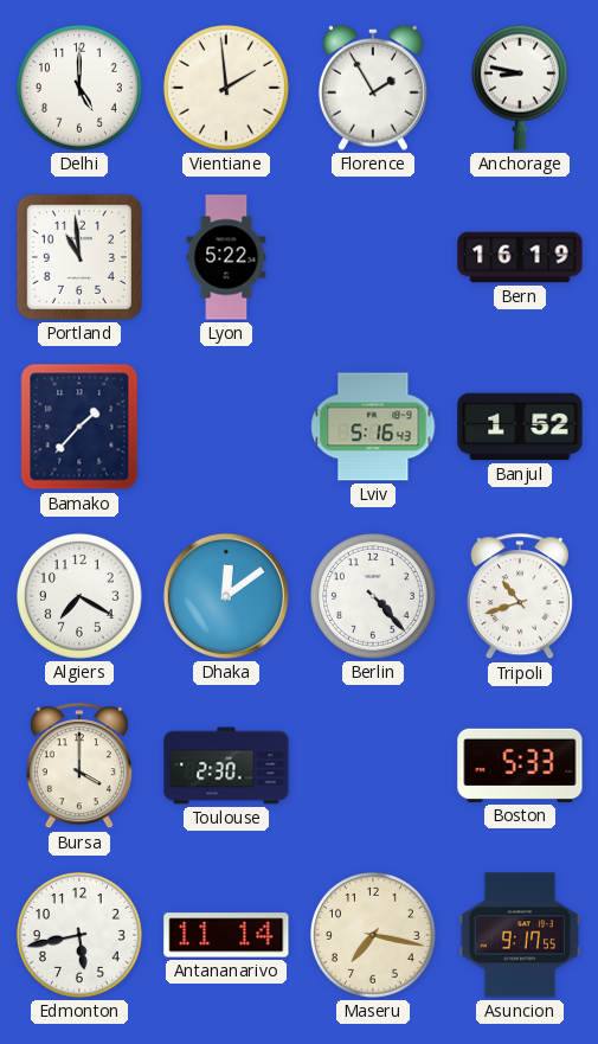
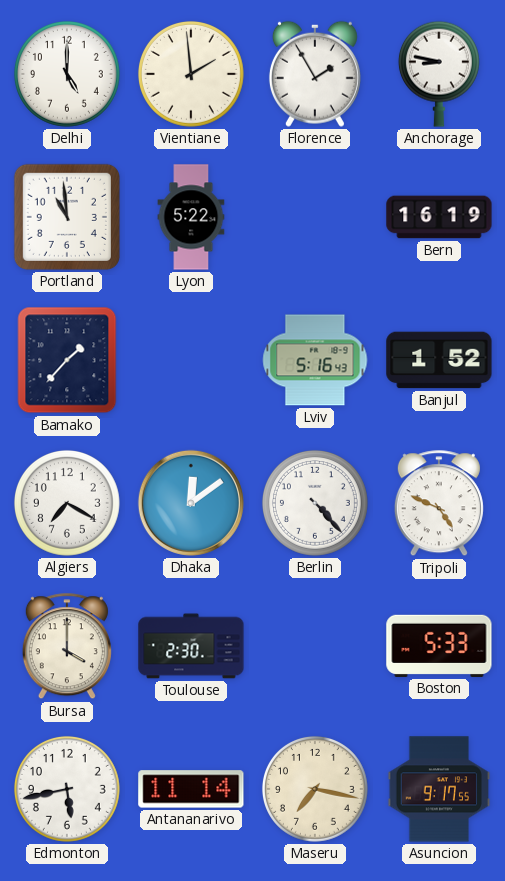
Tripoli: 10:42 -> 4:49 (439, 504)
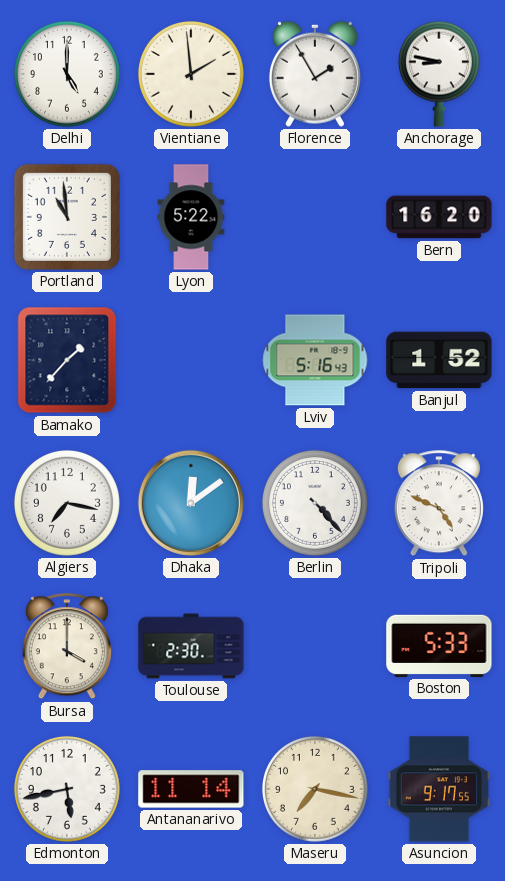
Bern: 16:19 -> 16:20 (439, 217)
Algiers: 7:20 -> 7:17 (67, 503)
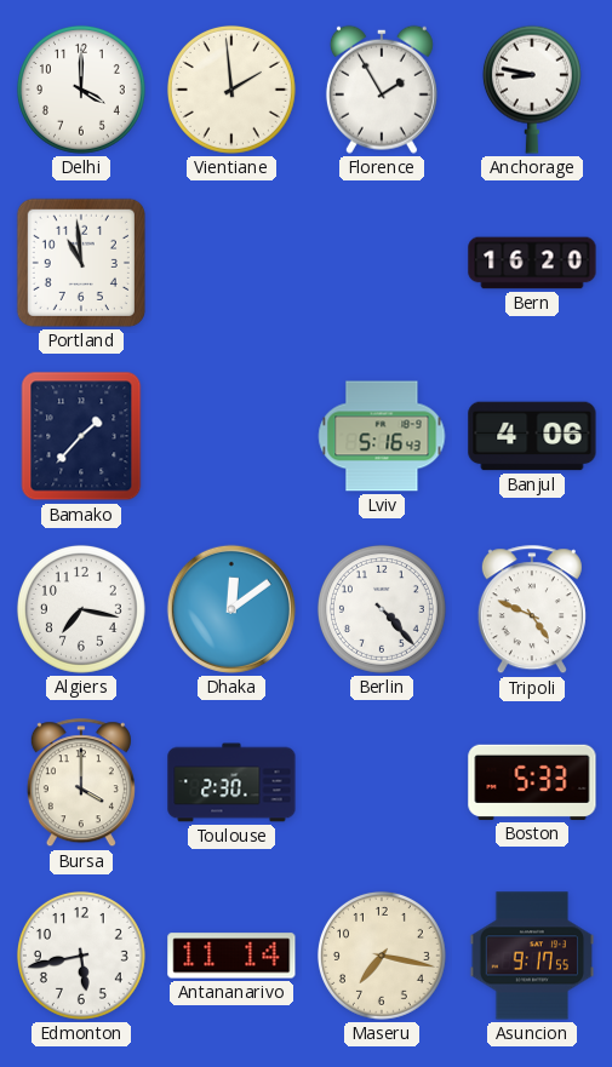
Delhi: 5:00 -> 4:00 (81, 90)
Lyon: 5:22 -> none (191, 217)
Banjul: 1:52 -> 4:06 (532, 436)
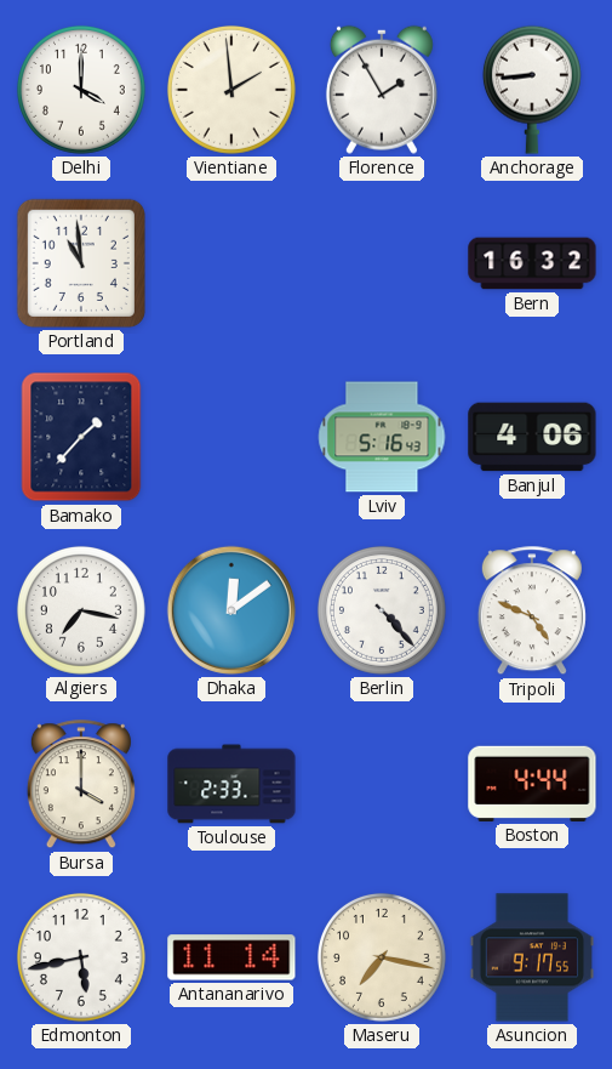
Anchorage: 8:47 -> 8:44 (532, 90)
Bern: 16:20 -> 16:32 (532, 263)
Toulouse: 2:30 -> 2:33 (231, 784)
Boston: 5:33 -> 4:44 (532, 784)
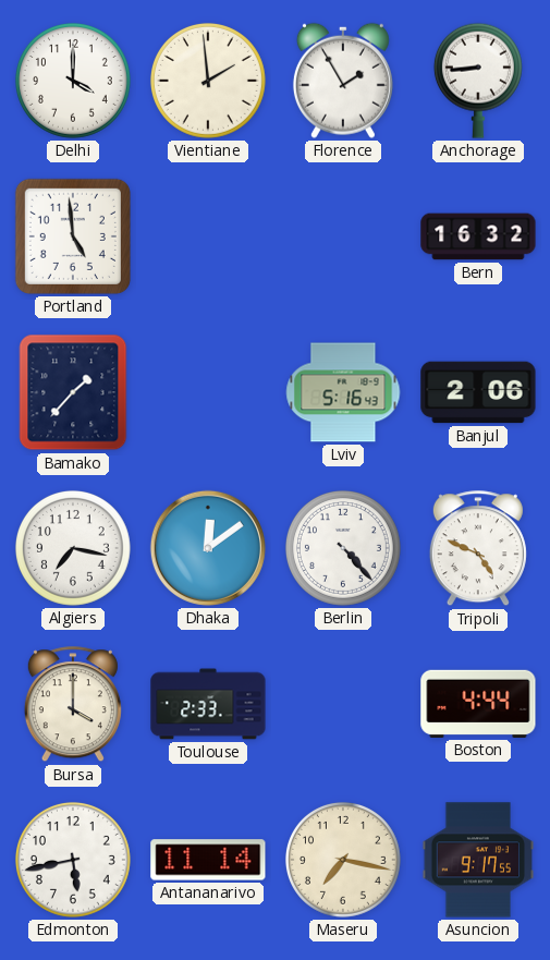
Portland: 10:59 -> 4:59 (73, 236)
Banjul: 4:06 -> 2:06 (478, 392)
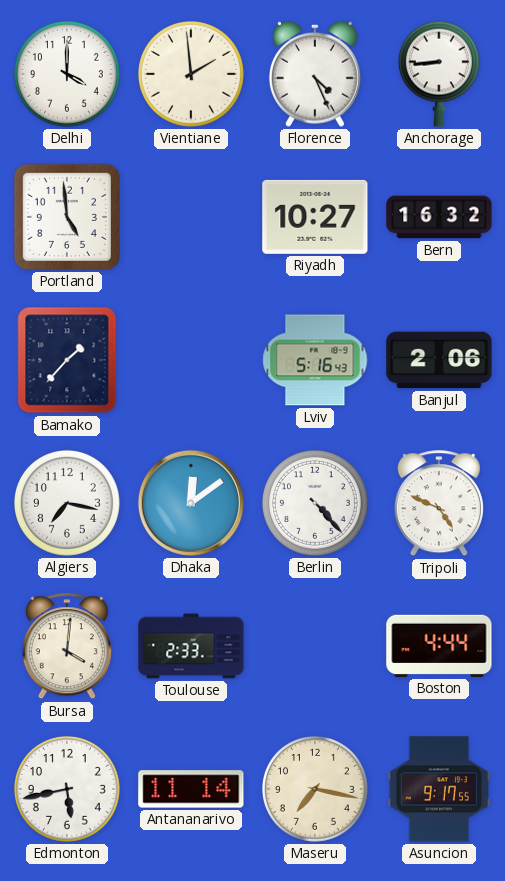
Florence: 1:55 -> 4:26 (315, 74)
Riyadh: none -> 10:27 (315, 217)
Bursa: 4:00 -> 4:01 (67, 647)
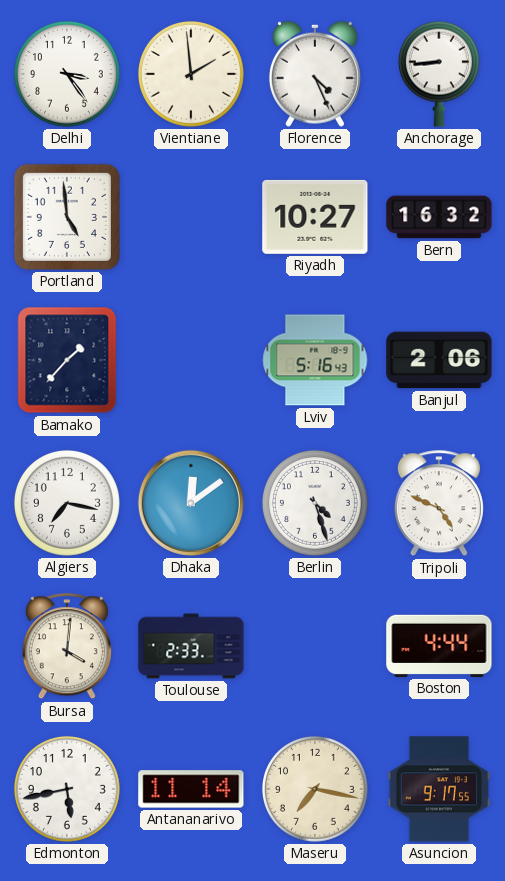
Delhi: 4:00 -> 3:24 (67, 74)
Berlin: 4:23 -> 4:27 (315, 503)
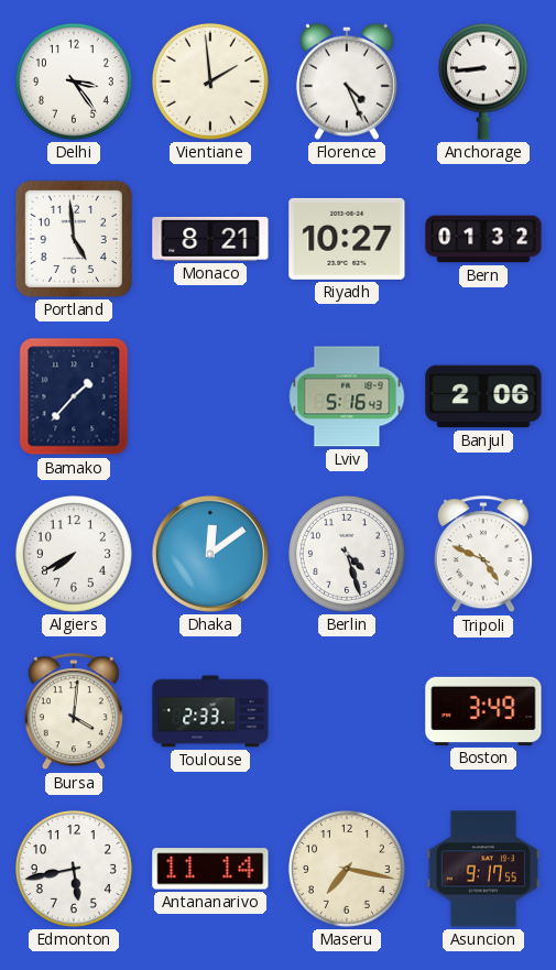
Monaco: none -> 8:21 (210, 239)
Bern: 16:32 -> 01:32 (483, 239)
Algiers: 7:17 -> 7:40 (74, 554)
Boston: 4:44 -> 3:49 (483, 711)
